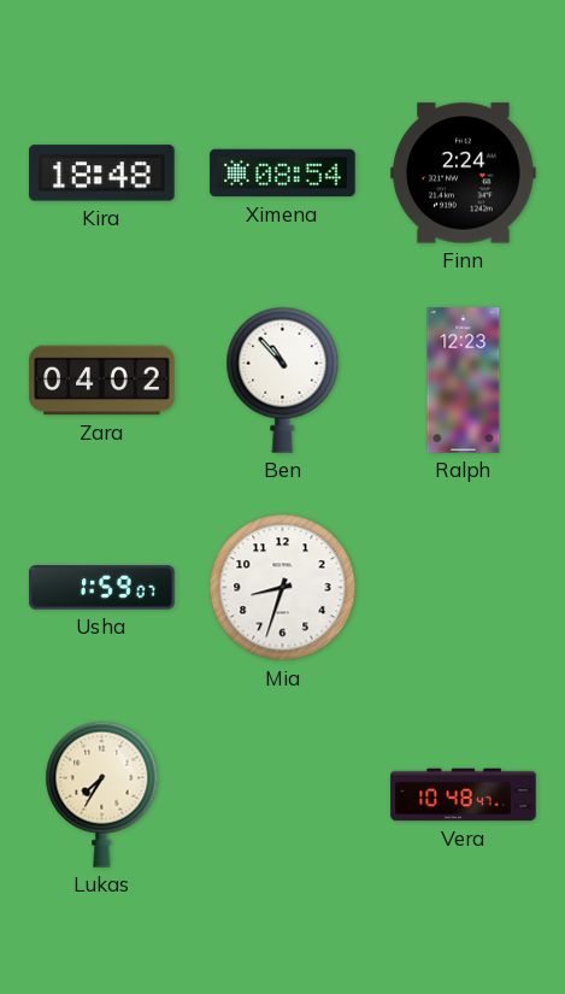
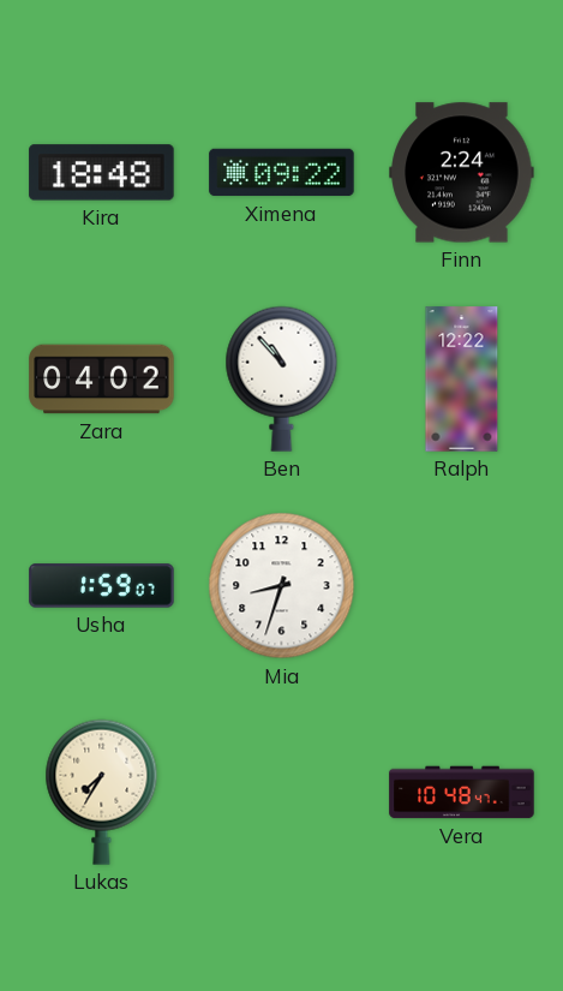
Ximena: 08:54 -> 09:22 (282, 173)
Ralph: 12:23 -> 12:22 (462, 380)
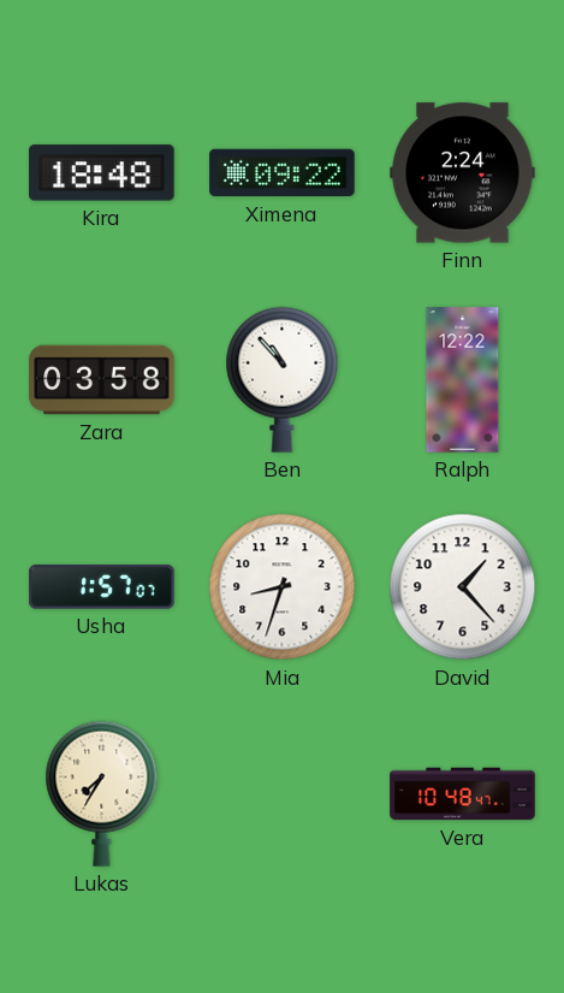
Zara: 04:02 -> 03:58 (102, 380)
Usha: 1:59 -> 1:57 (102, 587)
David: none -> 1:23 (463, 587)
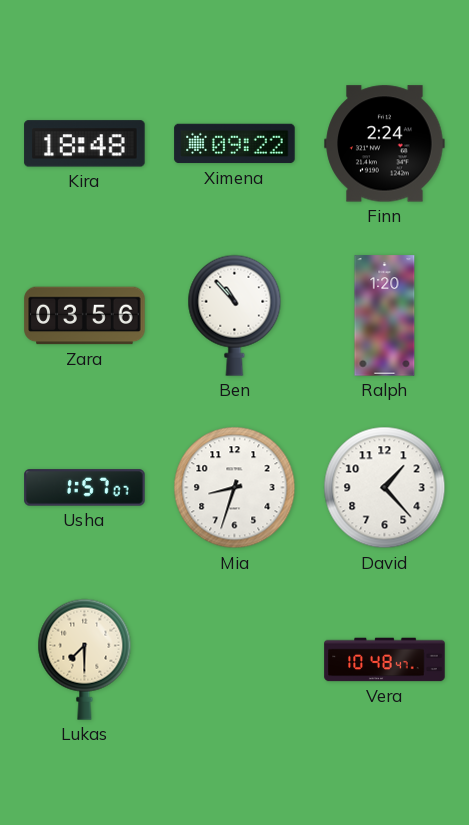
Zara: 03:58 -> 03:56 (85, 316)
Ralph: 12:22 -> 1:20 (385, 316)
Lukas: 7:35 -> 7:30 (85, 659)
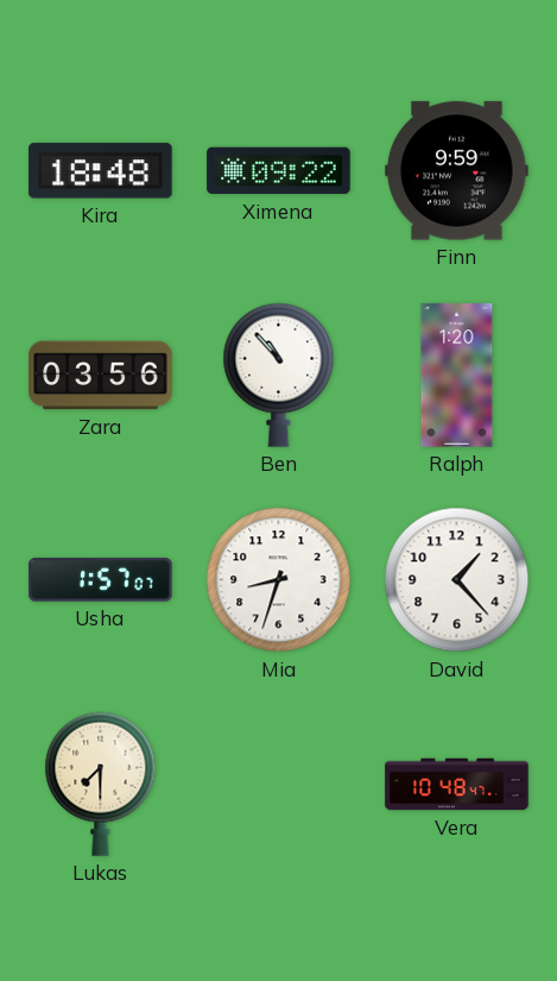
Finn: 2:24 -> 9:59 (457, 171)
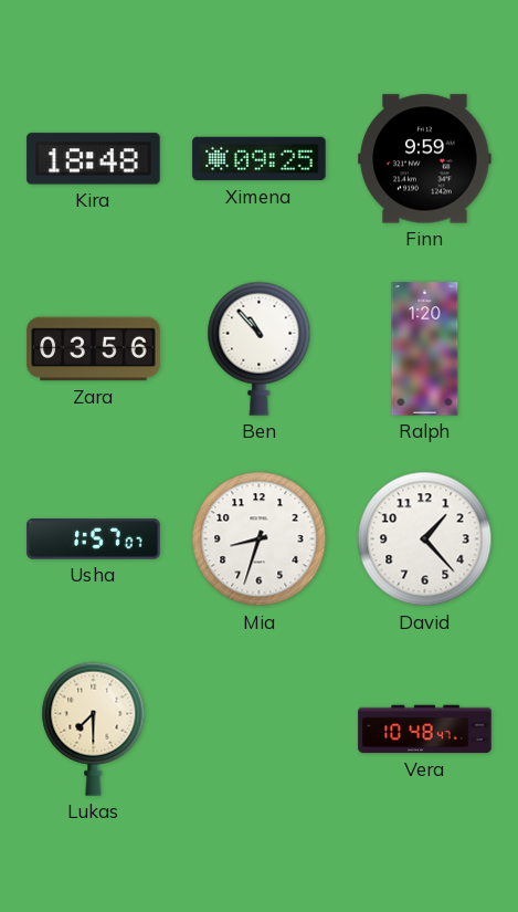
Ximena: 09:22 -> 09:25 (260, 159)
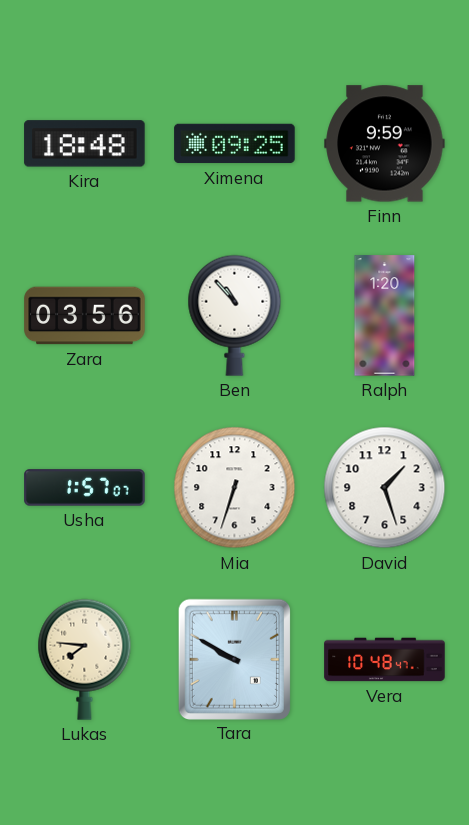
Mia: 8:33 -> 6:33 (235, 488)
David: 1:23 -> 1:27 (385, 488)
Lukas: 7:30 -> 7:46 (85, 659)
Tara: none -> 9:50 (234, 659)
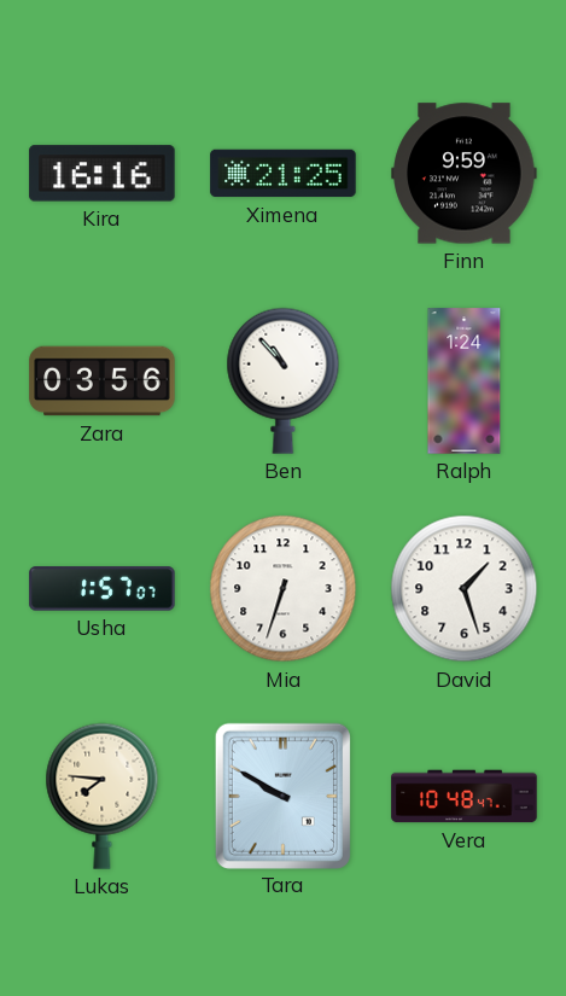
Kira: 18:48 -> 16:16 (103, 174)
Ximena: 09:25 -> 21:25 (284, 174)
Ralph: 1:20 -> 1:24 (465, 381)
